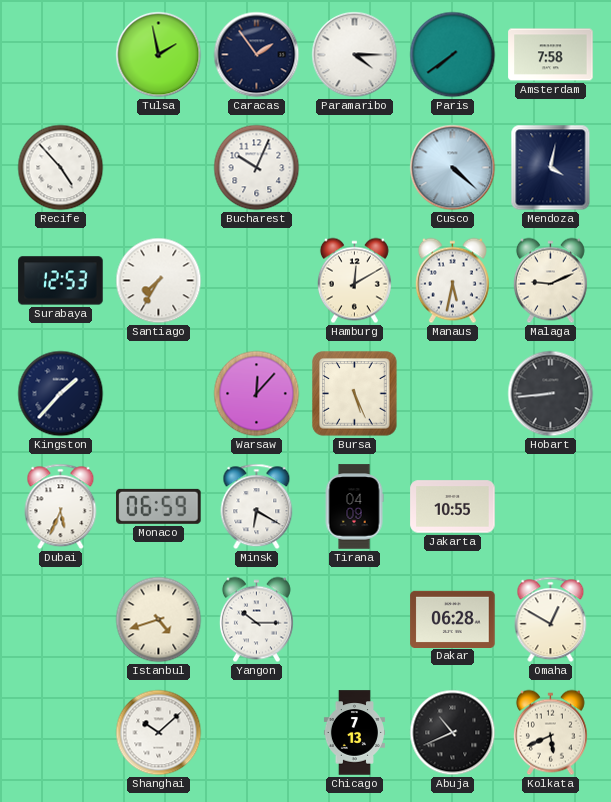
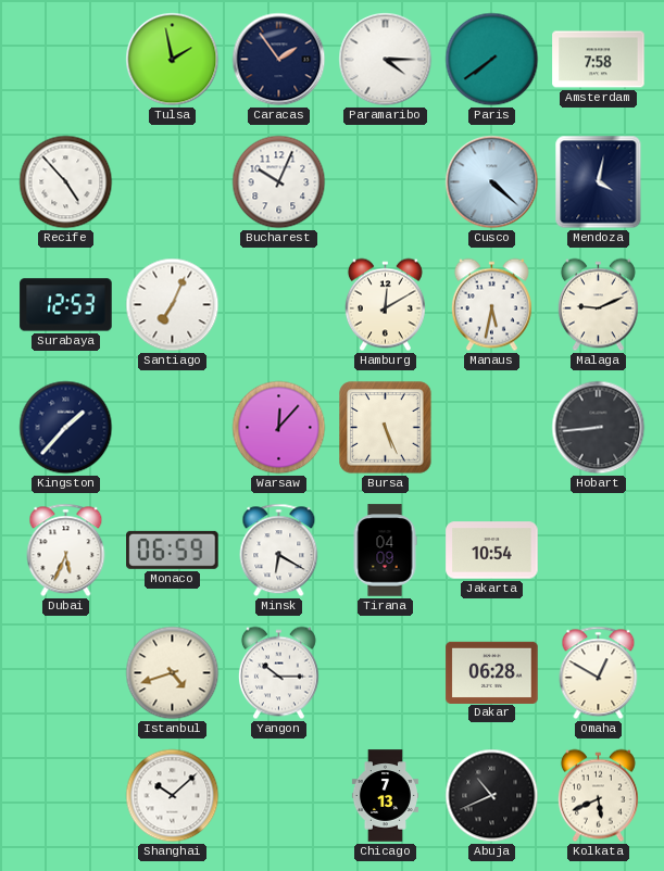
Santiago: 7:35 -> 7:04 (173, 305)
Jakarta: 10:55 -> 10:54 (492, 551)
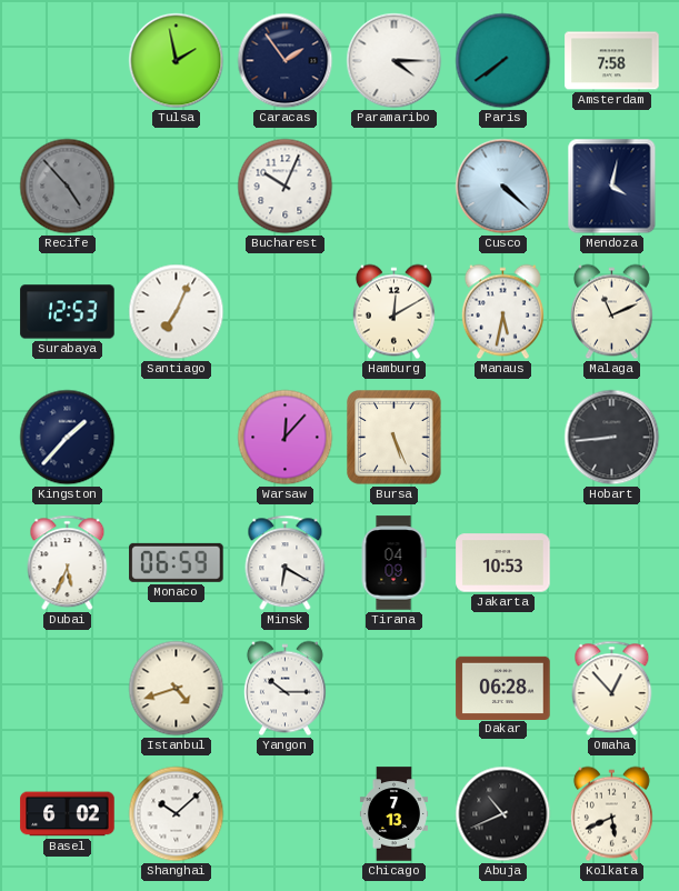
Recife dial: white -> grey (68, 187)
Malaga: 9:11 -> 11:11 (611, 312)
Jakarta: 10:54 -> 10:53 (503, 563)
Omaha: 12:50 -> 12:53 (612, 689)
Basel: none -> 6:02 (68, 814)
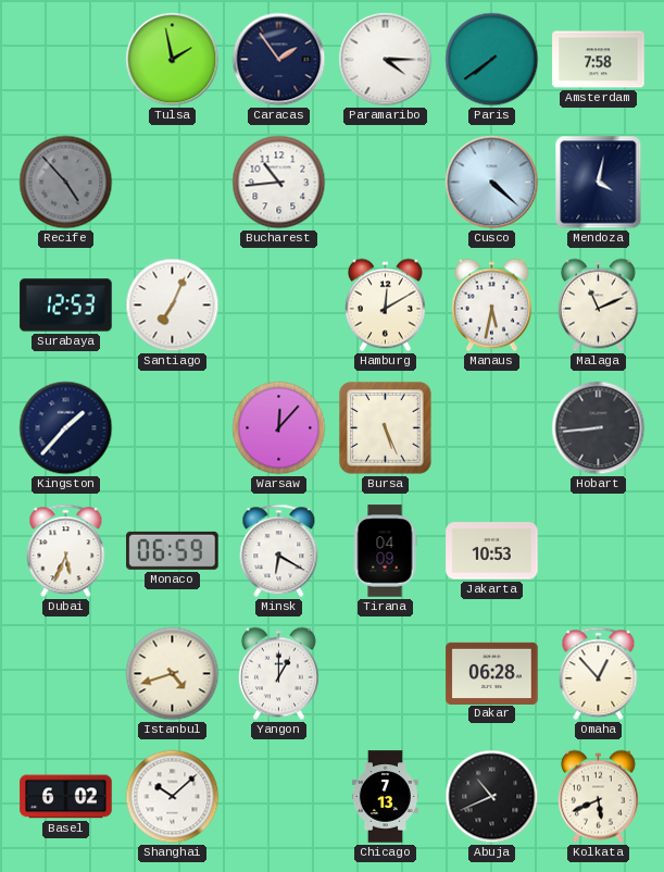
Bucharest: 10:04 -> 10:44 (279, 183)
Yangon: 10:15 -> 1:00 (278, 674)
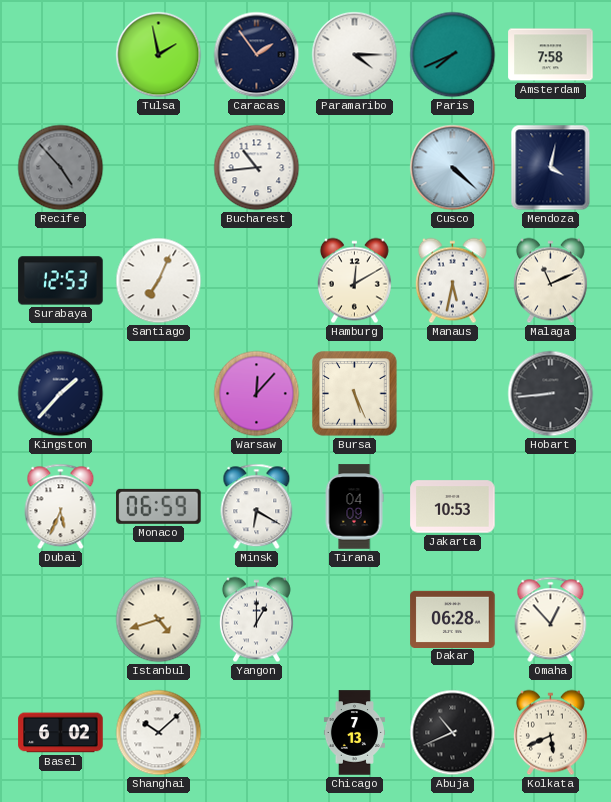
Paris: 7:39 -> 7:41 (453, 55)
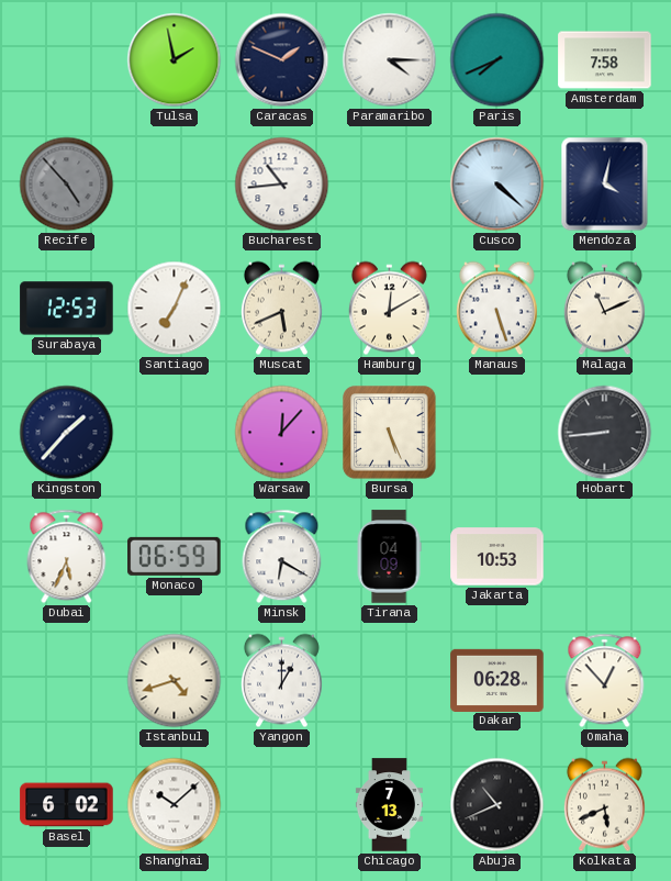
Caracas: 1:54 -> 1:49 (282, 60)
Muscat: none -> 5:41 (281, 309)
Manaus: 5:32 -> 5:27 (496, 309)
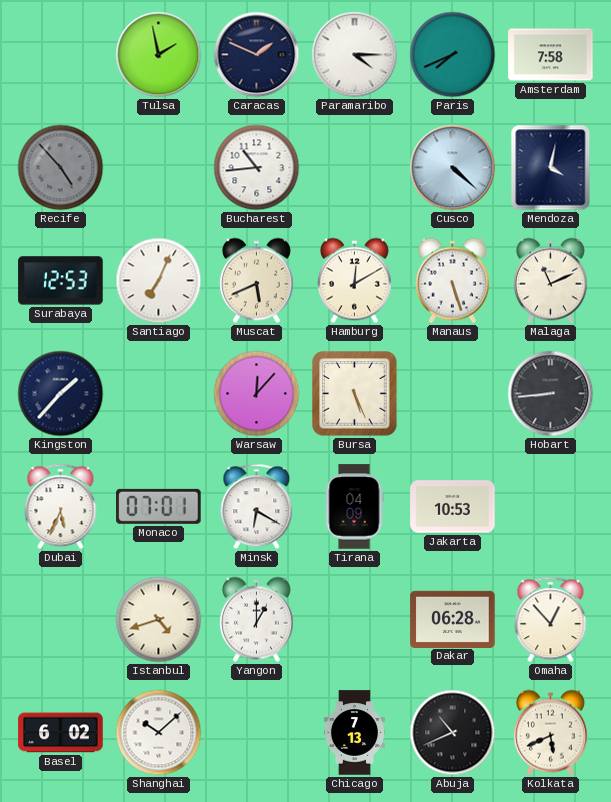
Monaco: 06:59 -> 07:01 (159, 506)
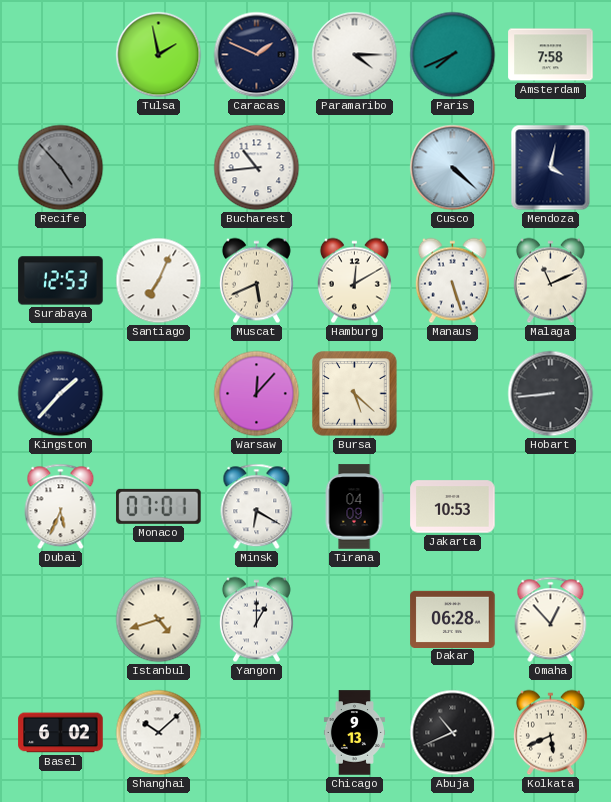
Bursa: 5:26 -> 5:22 (355, 394)
Chicago: 7:13 -> 9:13 (354, 733)
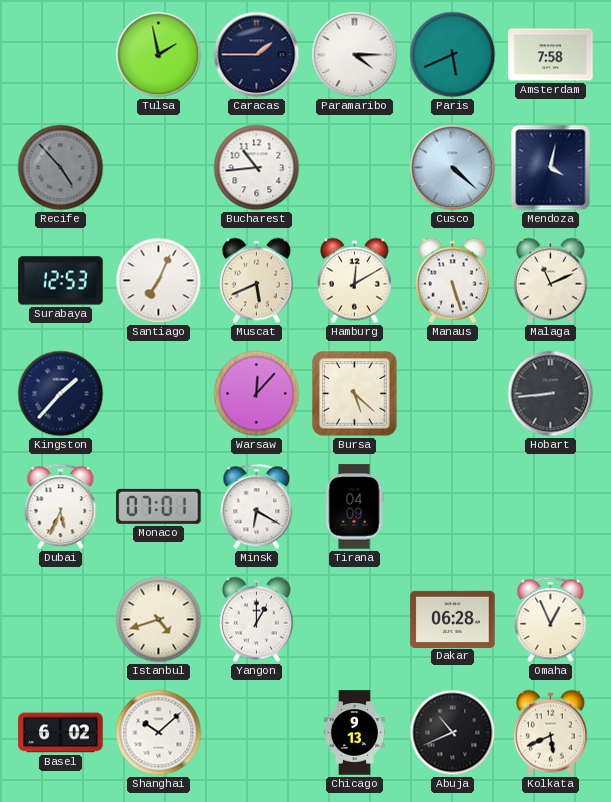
Caracas: 1:49 -> 1:45 (257, 55)
Paris: 7:41 -> 5:41 (453, 55)
Jakarta: 10:53 -> none (453, 507)
Omaha: 12:53 -> 12:56 (551, 620)
